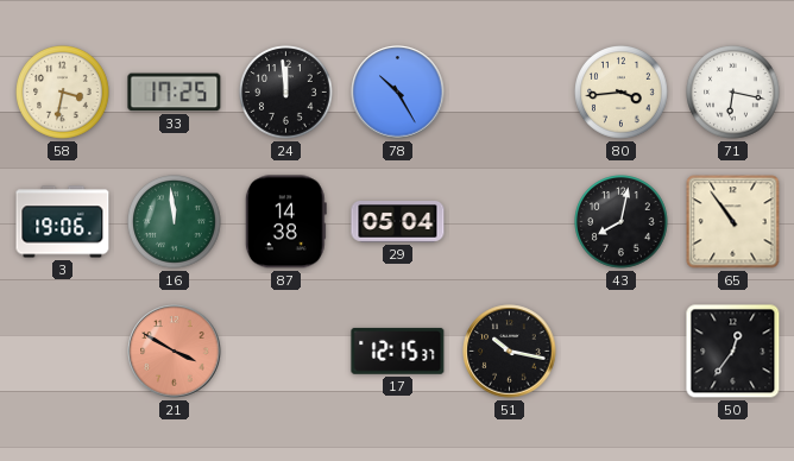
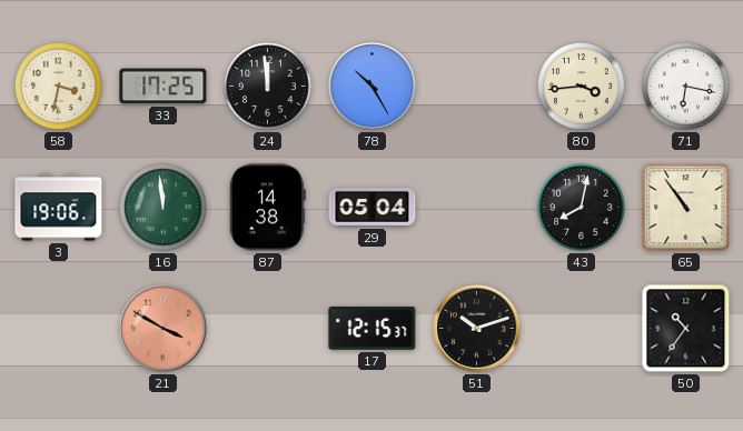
51: 10:17 -> 10:12 (477, 329)
50: 12:36 -> 10:36 (686, 329)
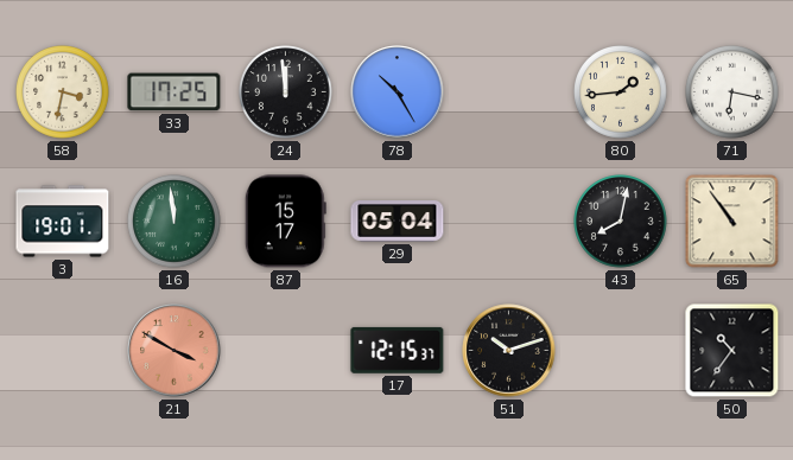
80: 3:44 -> 1:44 (621, 92)
3: 19:06 -> 19:01 (63, 222)
87: 14:38 -> 15:17 (285, 222)
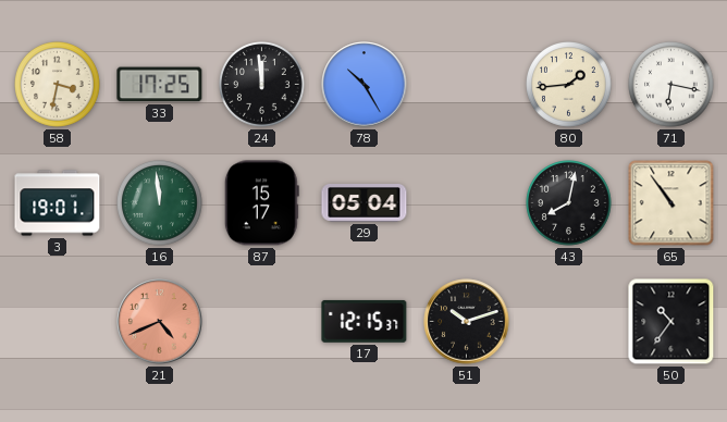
21: 3:50 -> 4:41 (160, 322)
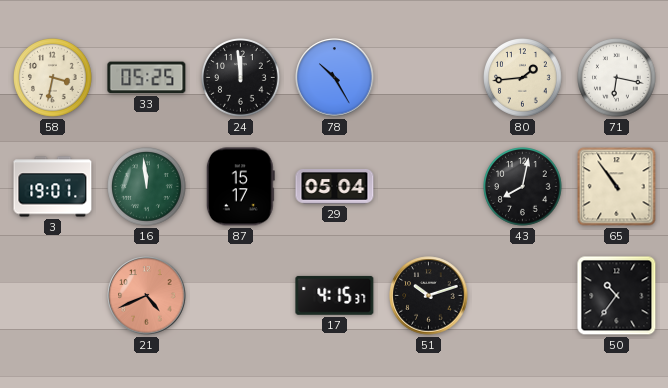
33: 17:25 -> 05:25 (147, 78)
17: 12:15 -> 4:15 (335, 295)
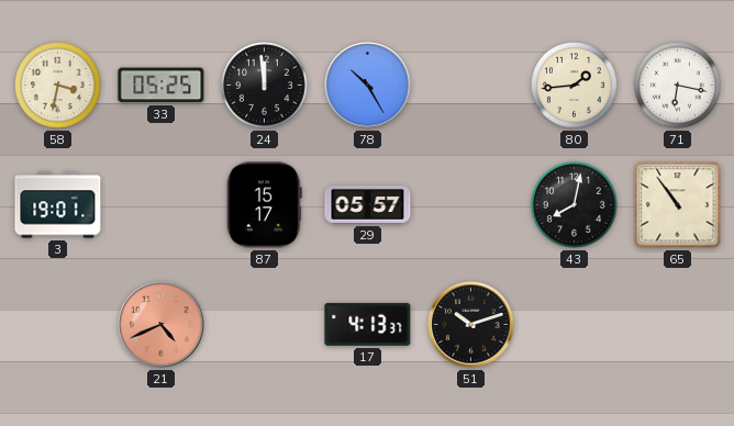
16: 11:59 -> none (147, 187)
29: 05:04 -> 05:57 (368, 205)
17: 4:15 -> 4:13 (368, 324)
50: 10:36 -> none (617, 296)
